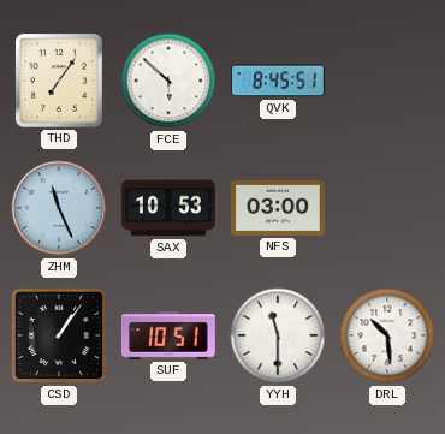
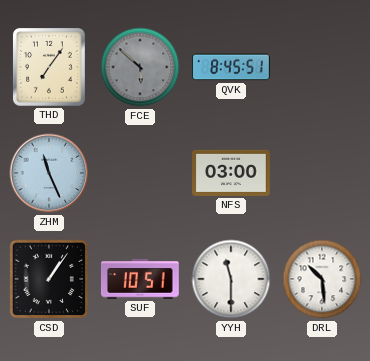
FCE dial: white -> grey (140, 67)
SAX: 10:53 -> none (170, 208)
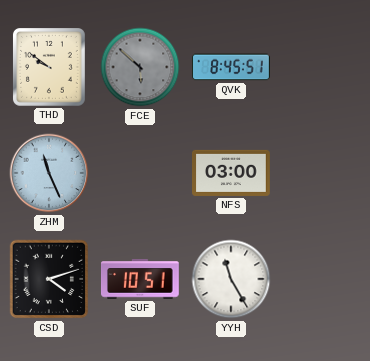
THD: 7:06 -> 9:51 (49, 68)
CSD: 1:06 -> 4:12 (49, 279)
YYH: 11:30 -> 11:25 (231, 279)
DRL: 10:29 -> none (322, 279)
